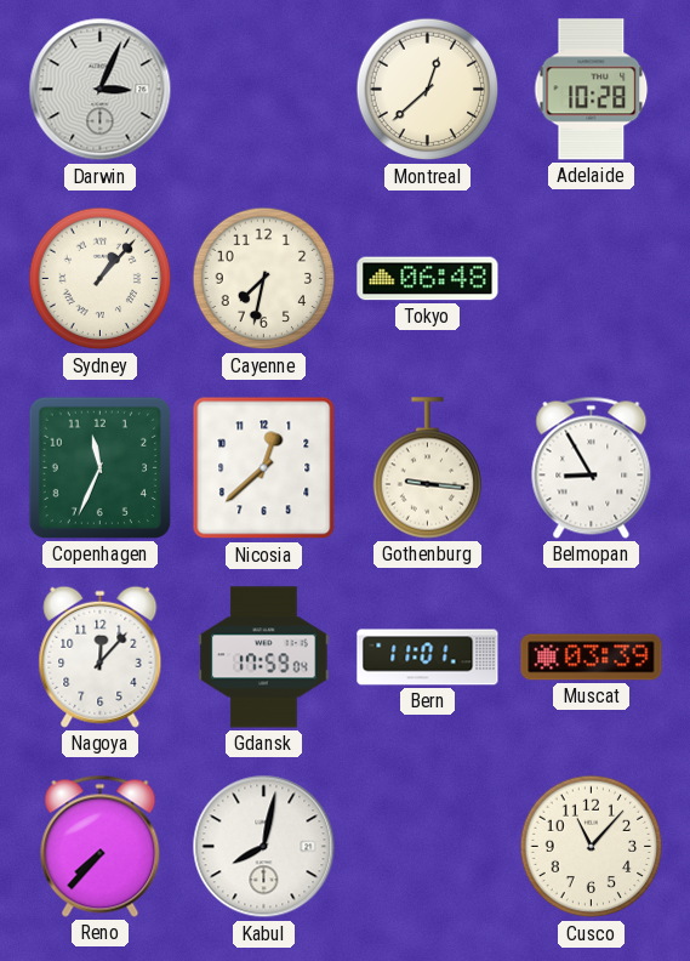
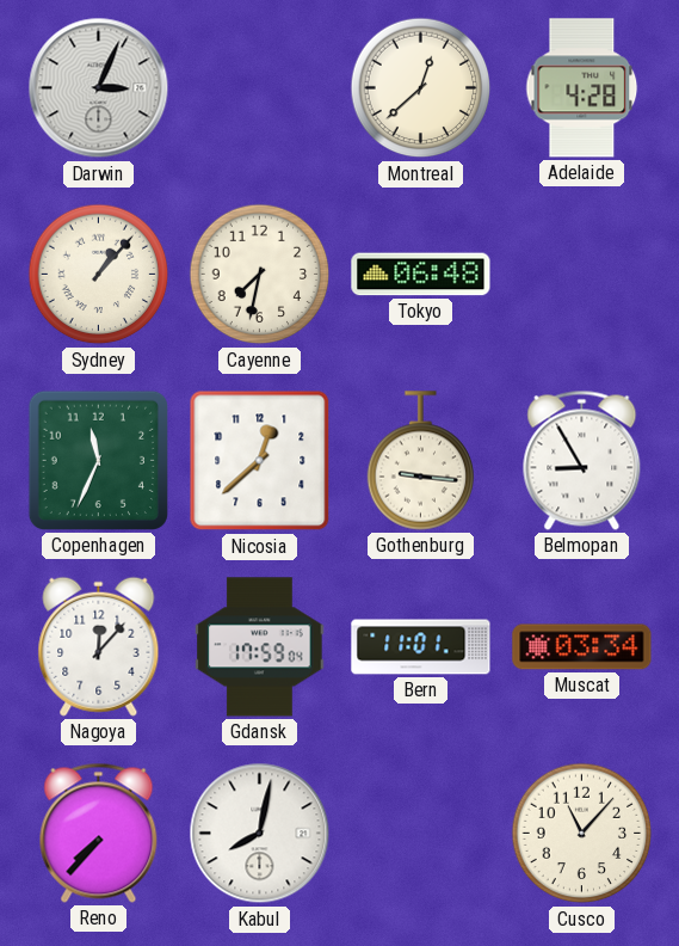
Adelaide: 10:28 -> 4:28 (582, 88)
Muscat: 03:39 -> 03:34 (582, 647)
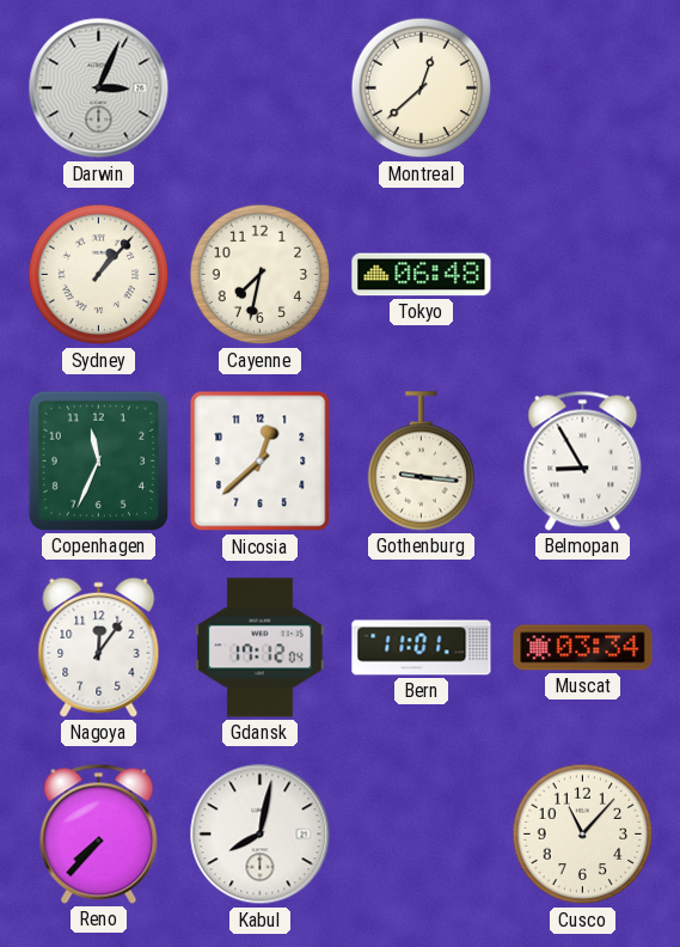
Adelaide: 4:28 -> none (582, 88)
Nagoya: 12:07 -> 12:06 (99, 647)
Gdansk: 17:59 -> 17:12 (261, 648)
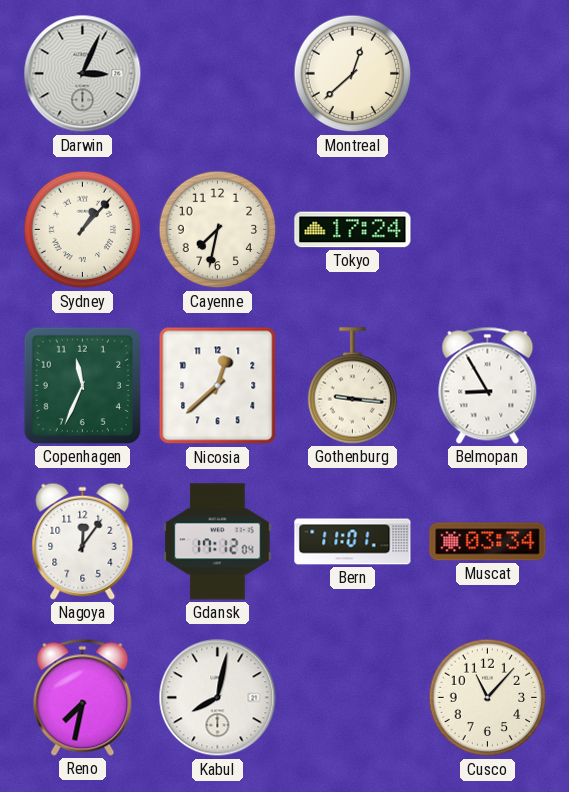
Tokyo: 06:48 -> 17:24 (353, 230)
Reno: 7:37 -> 7:32 (83, 697)
